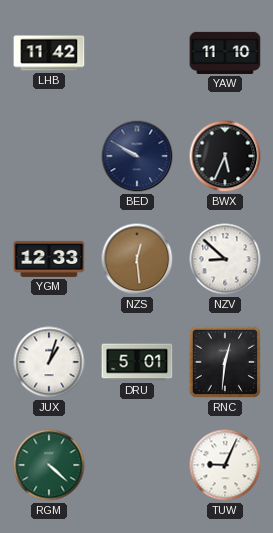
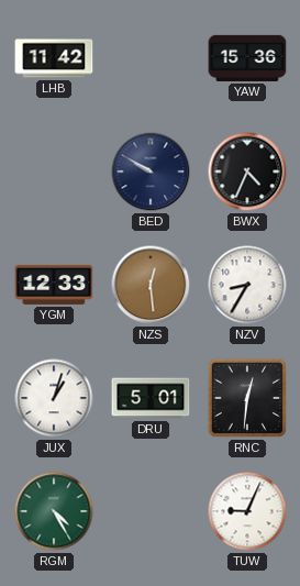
YAW: 11:10 -> 15:36 (247, 58)
BWX: 5:34 -> 4:34 (247, 172)
NZV: 8:52 -> 8:35 (247, 285)
RGM: 4:22 -> 4:25 (54, 511)
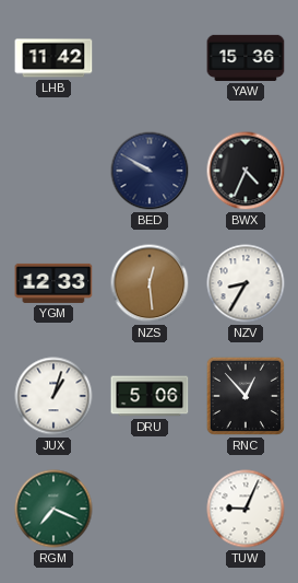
DRU: 5:01 -> 5:06 (150, 396)
RNC: 12:31 -> 12:53 (246, 396)
RGM: 4:25 -> 7:19 (53, 509)
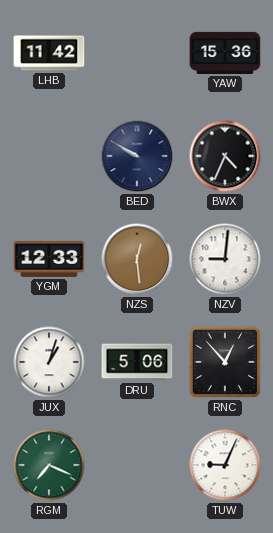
NZV: 8:35 -> 9:01 (225, 259)
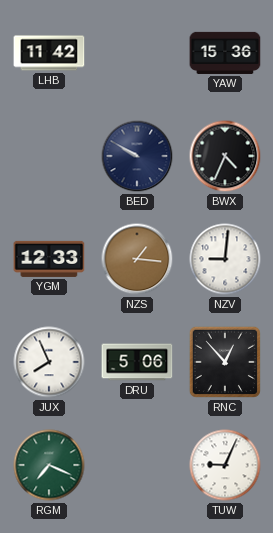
NZS: 12:29 -> 1:16 (137, 259)
JUX: 1:03 -> 7:56 (49, 362)
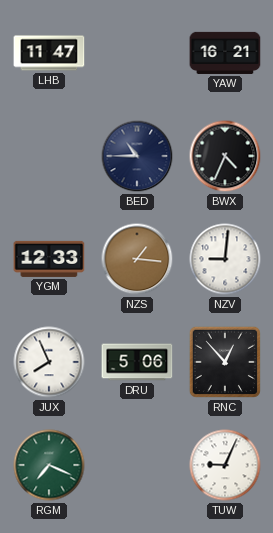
LHB: 11:42 -> 11:47 (49, 53)
YAW: 15:36 -> 16:21 (225, 53)
BED: 9:50 -> 10:45 (137, 156)
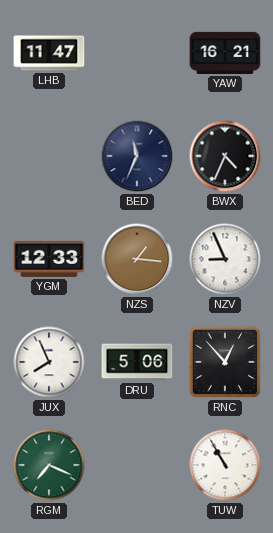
BED: 10:45 -> 11:34 (137, 156)
NZV: 9:01 -> 8:56 (225, 259)
TUW: 9:04 -> 10:55 (225, 465)
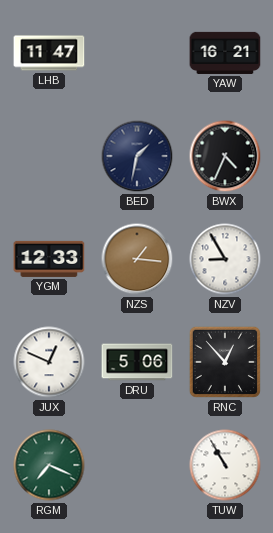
BED: 11:34 -> 1:32 (137, 156)
NZV: 8:56 -> 8:55 (225, 259)
JUX: 7:56 -> 12:49 (49, 362)
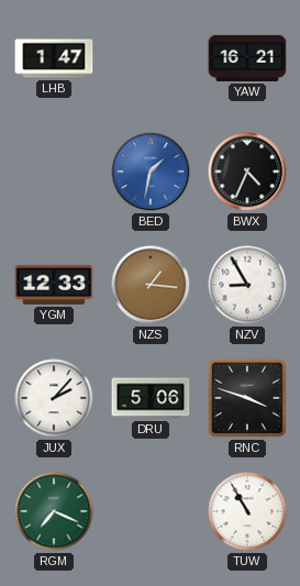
LHB: 11:47 -> 1:47 (54, 58)
BED dial: navy -> blue (151, 172)
JUX: 12:49 -> 2:07 (54, 398)
RNC: 12:53 -> 3:48 (247, 398)
